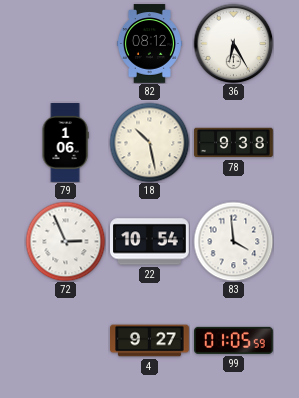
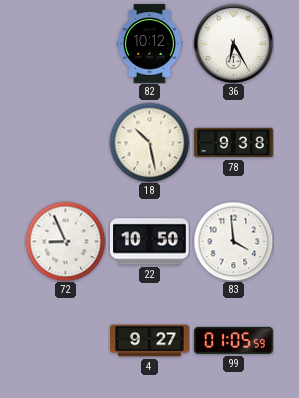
82: 08:12 -> 10:12 (149, 44)
79: 1:06 -> none (65, 143)
72: 2:56 -> 8:56 (65, 241)
22: 10:54 -> 10:50 (150, 242)
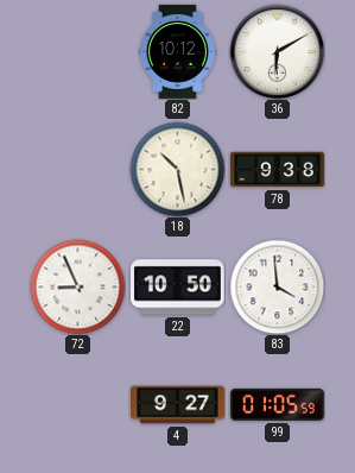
36: 6:25 -> 6:10 (277, 51)
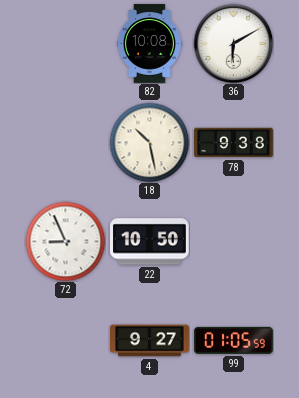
82: 10:12 -> 10:08 (149, 44)
83: 3:59 -> none (277, 286)
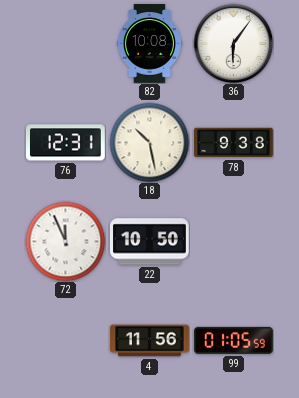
36: 6:10 -> 6:06 (233, 43)
76: none -> 12:31 (66, 143)
72: 8:56 -> 11:56 (65, 241)
4: 9:27 -> 11:56 (150, 341)
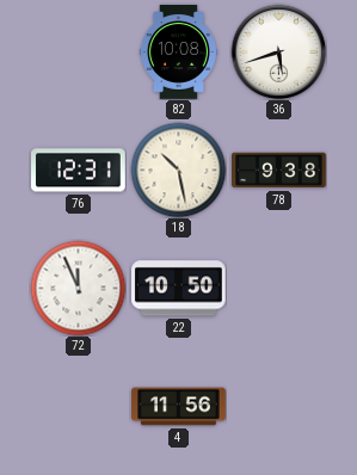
36: 6:06 -> 5:42 (278, 51)
99: 01:05 -> none (234, 340)
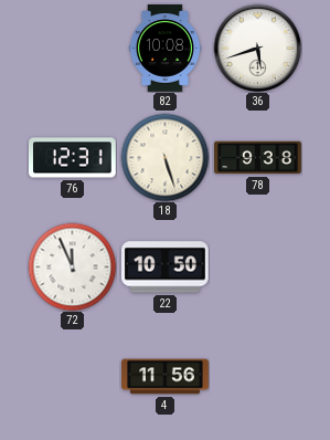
18: 10:28 -> 5:27 (164, 157)
